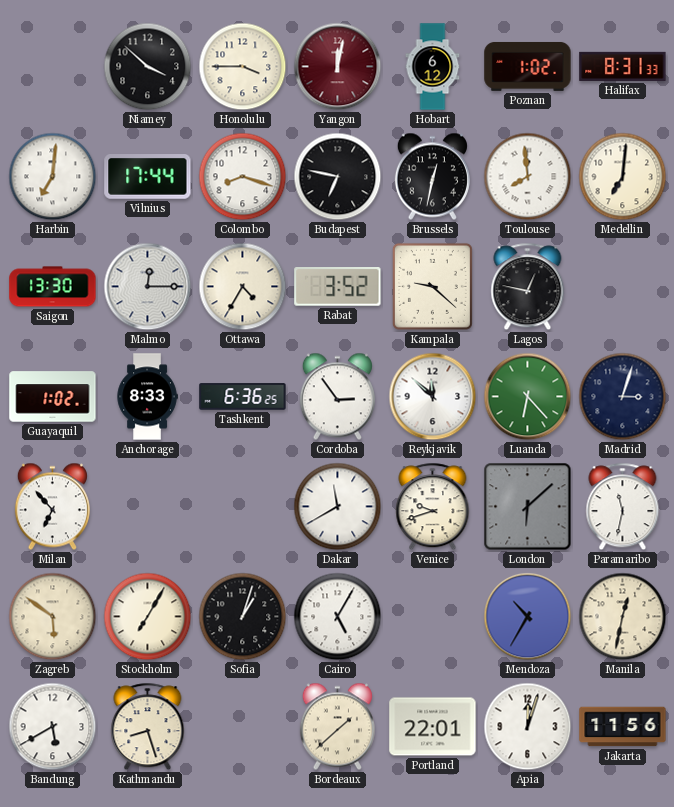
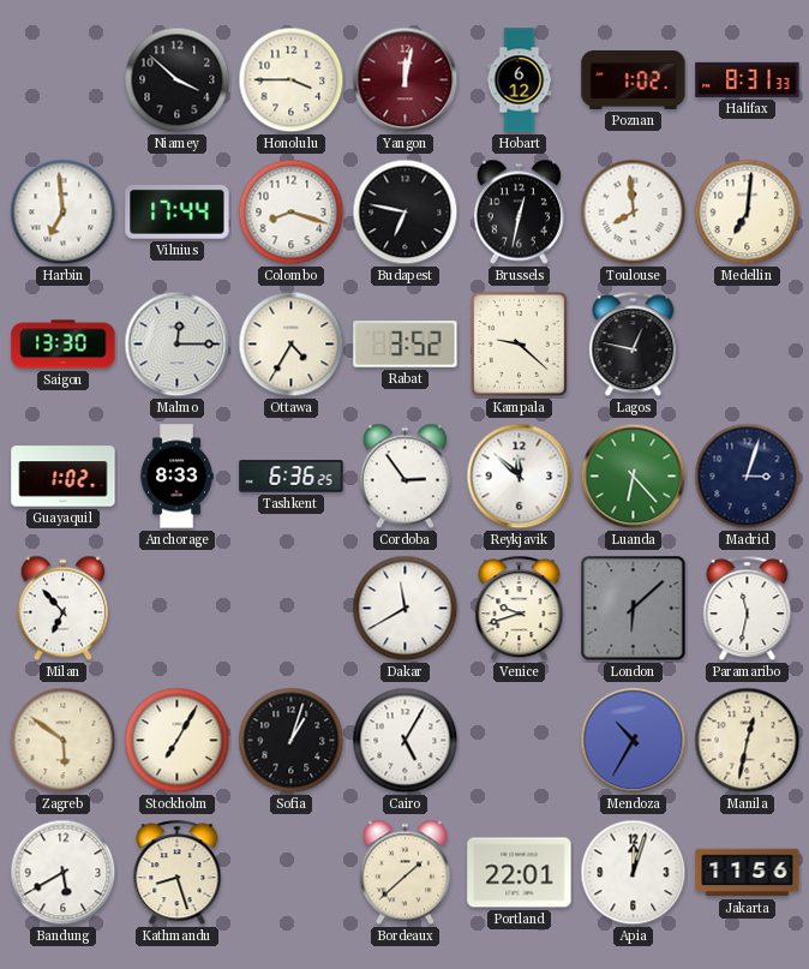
Harbin: 7:01 -> 6:59 (64, 213)
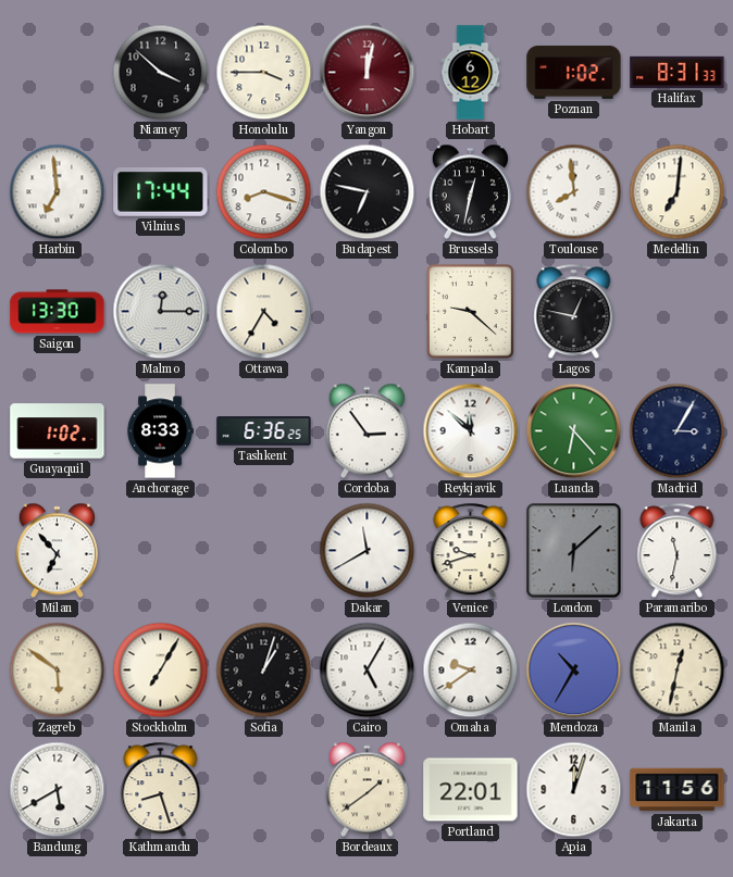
Rabat: 3:52 -> none (406, 345)
Madrid: 3:03 -> 3:05 (678, 431)
Omaha: none -> 9:39 (471, 671)
Bordeaux: 1:38 -> 1:39 (366, 790)
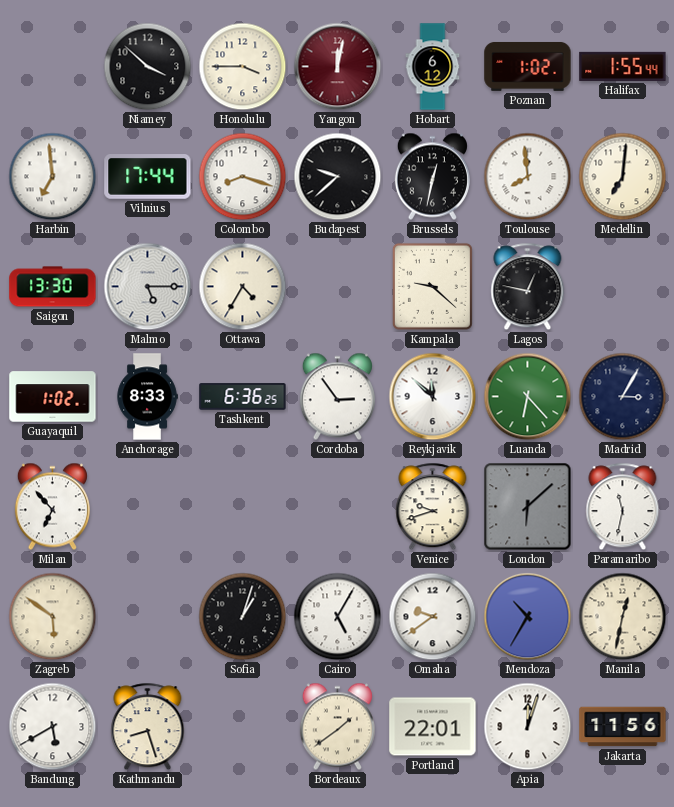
Halifax: 8:31 -> 1:55 (623, 66)
Budapest: 6:47 -> 9:38 (338, 177)
Malmo: 12:15 -> 5:15 (148, 287)
Dakar: 11:40 -> none (368, 551)
Stockholm: 7:05 -> none (161, 671)
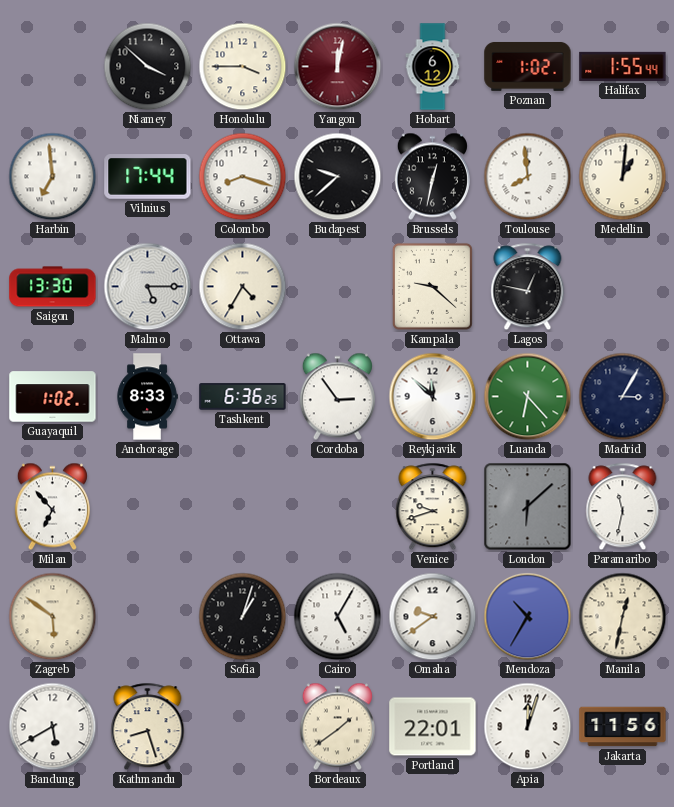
Medellin: 7:01 -> 1:01 (623, 177)
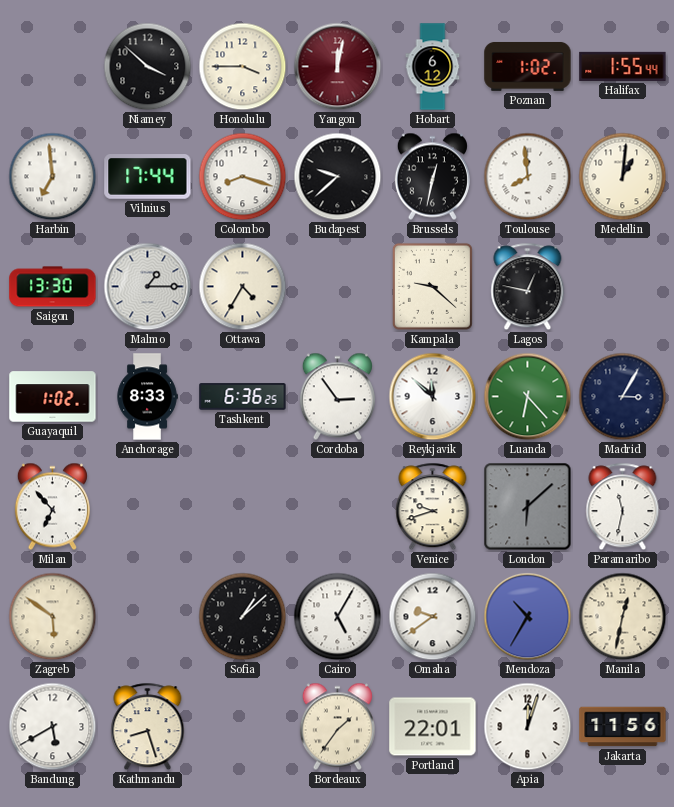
Malmo: 5:15 -> 1:15 (148, 287)
Sofia: 1:03 -> 1:08 (243, 617)
Bordeaux: 1:39 -> 1:36 (337, 727)
